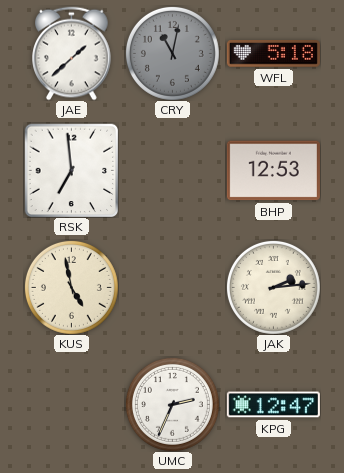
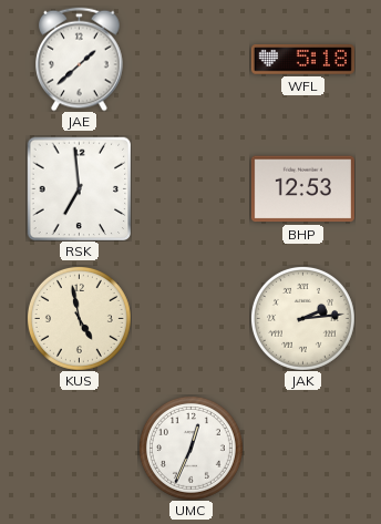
CRY: 11:02 -> none (172, 53)
UMC: 2:34 -> 12:34 (190, 448)
KPG: 12:47 -> none (273, 405)
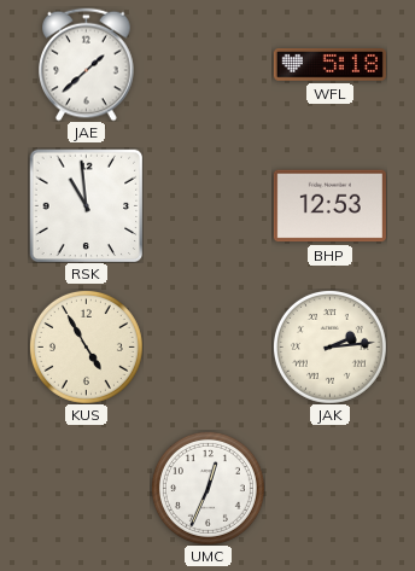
RSK: 6:59 -> 10:59 (86, 205)
KUS: 4:58 -> 4:55 (86, 346)
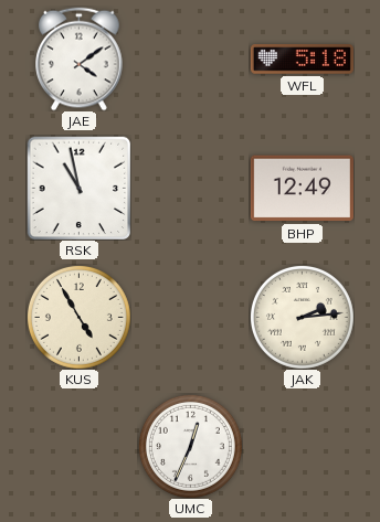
JAE: 1:38 -> 4:09 (80, 58)
RSK: 10:59 -> 10:58 (78, 188)
BHP: 12:53 -> 12:49 (302, 189)
